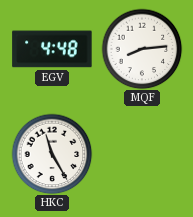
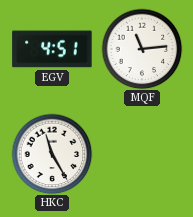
EGV: 4:48 -> 4:51 (52, 49)
MQF: 8:14 -> 11:14 (142, 49)
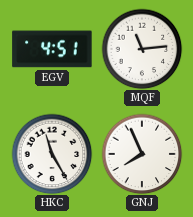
GNJ: none -> 7:56 (142, 154)
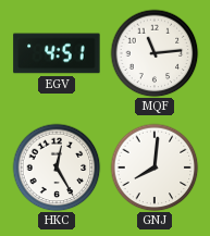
HKC: 11:25 -> 12:25 (57, 167)
GNJ: 7:56 -> 8:01 (155, 167)
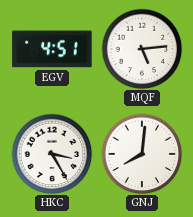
MQF: 11:14 -> 5:14 (142, 49)
HKC: 12:25 -> 3:25 (52, 154)
